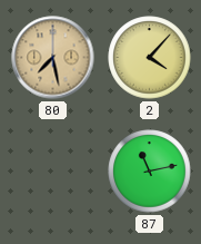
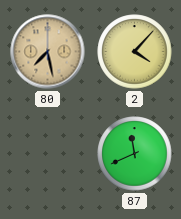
87: 11:13 -> 11:41 (135, 154)
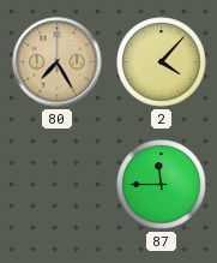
80: 7:28 -> 7:25 (58, 62)
87: 11:41 -> 11:45 (162, 185)
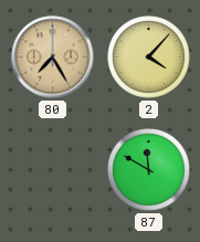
87: 11:45 -> 11:50 (149, 170)
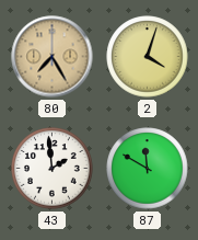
2: 4:07 -> 4:03 (148, 57)
43: none -> 1:59 (53, 169)
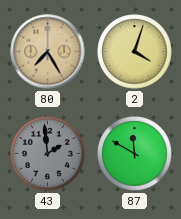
43 dial: white -> grey (48, 154)
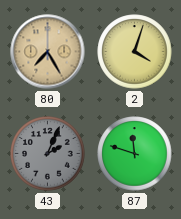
43: 1:59 -> 2:04 (48, 154)
87: 11:50 -> 11:48 (135, 154)
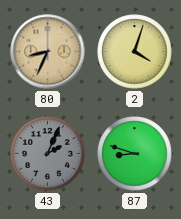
80: 7:25 -> 8:34 (48, 52)
87: 11:48 -> 8:48 (135, 154)
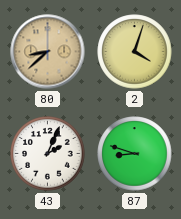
80: 8:34 -> 8:38 (48, 52)
43 dial: grey -> white (48, 154)
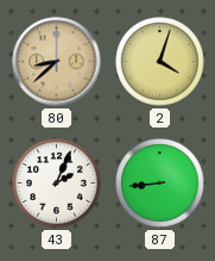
87: 8:48 -> 8:44 (160, 184)
